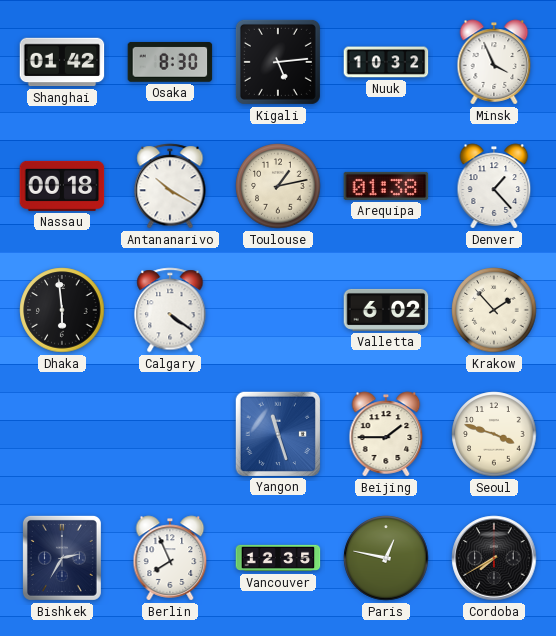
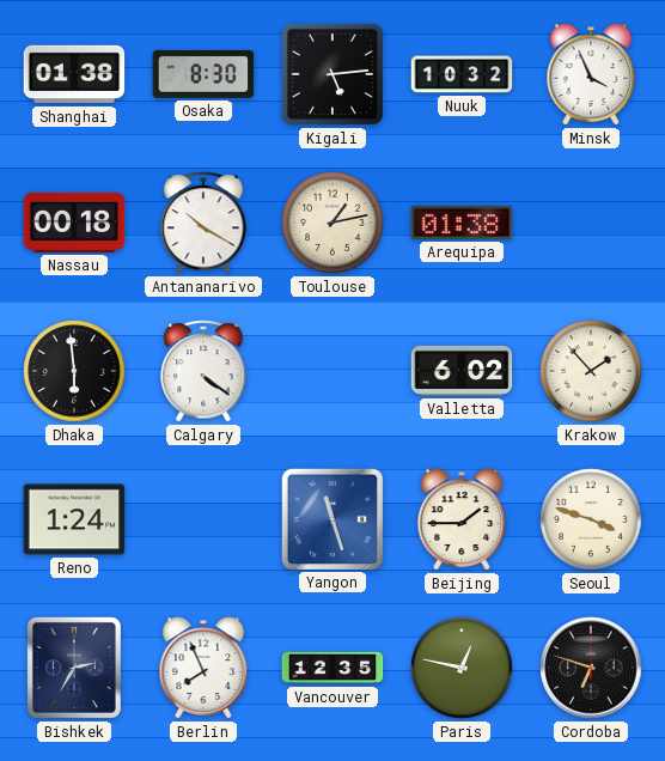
Shanghai: 01:42 -> 01:38 (74, 74)
Denver: 1:23 -> none (494, 186)
Reno: none -> 1:24 (74, 519)
Cordoba: 7:40 -> 6:48 (591, 668)
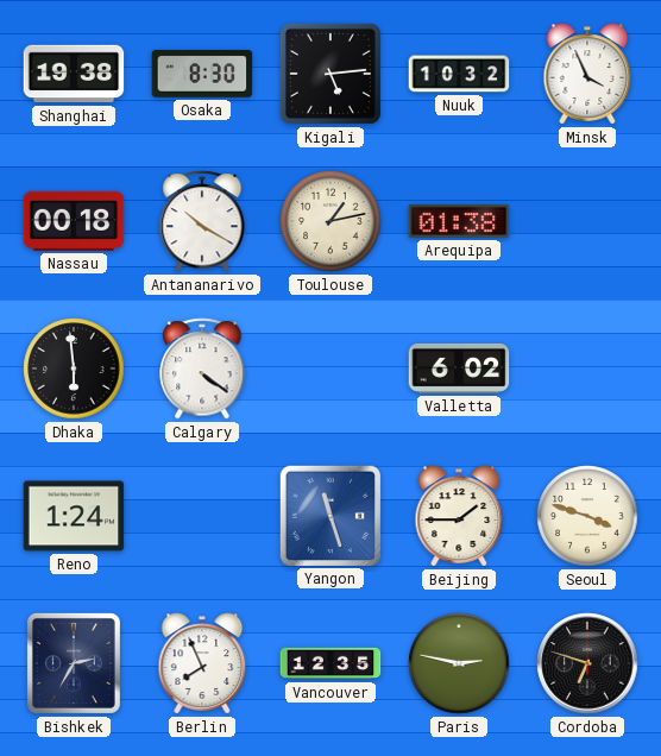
Shanghai: 01:38 -> 19:38 (74, 74)
Krakow: 1:53 -> none (591, 371)
Paris: 12:47 -> 2:47 (459, 663)
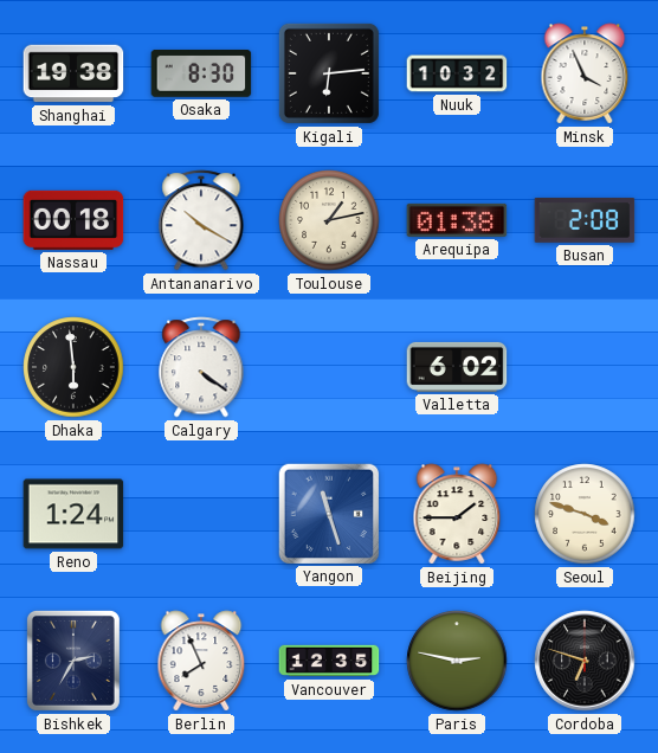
Kigali: 5:14 -> 6:14 (329, 73)
Busan: none -> 2:08 (585, 221)
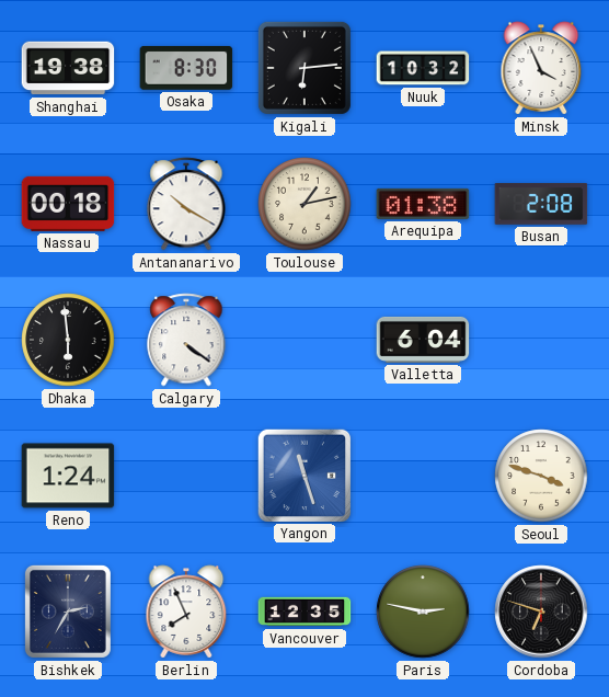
Valletta: 6:02 -> 6:04 (423, 340)
Beijing: 1:45 -> none (457, 514)
